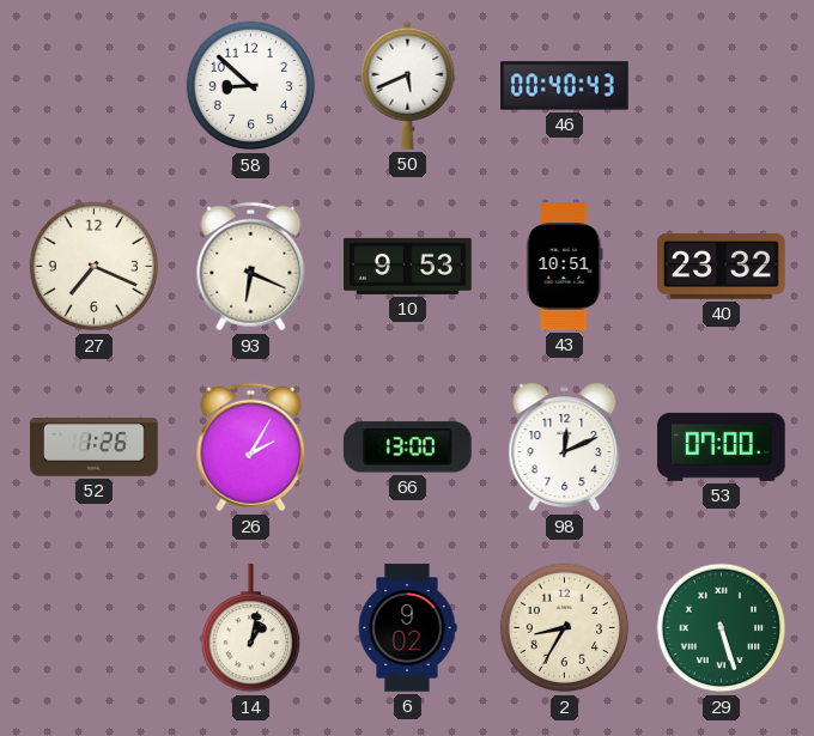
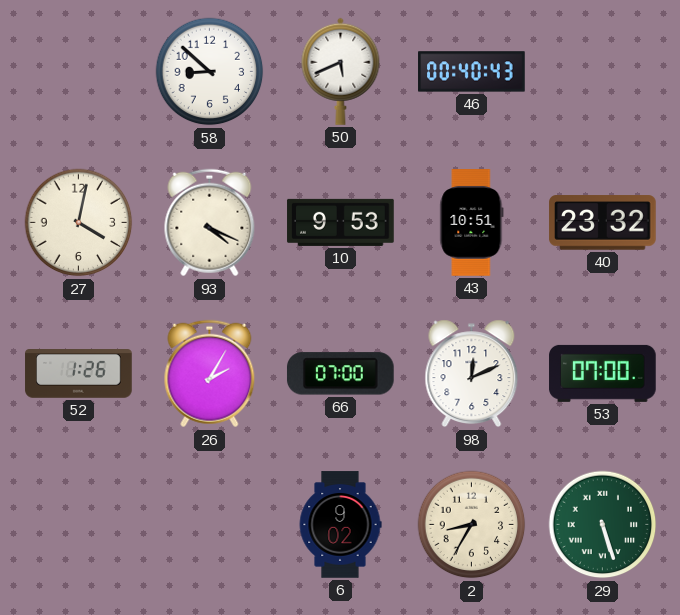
27: 7:19 -> 4:02 (79, 223)
93: 6:19 -> 4:19 (210, 223)
66: 13:00 -> 07:00 (340, 374)
14: 1:02 -> none (251, 628)
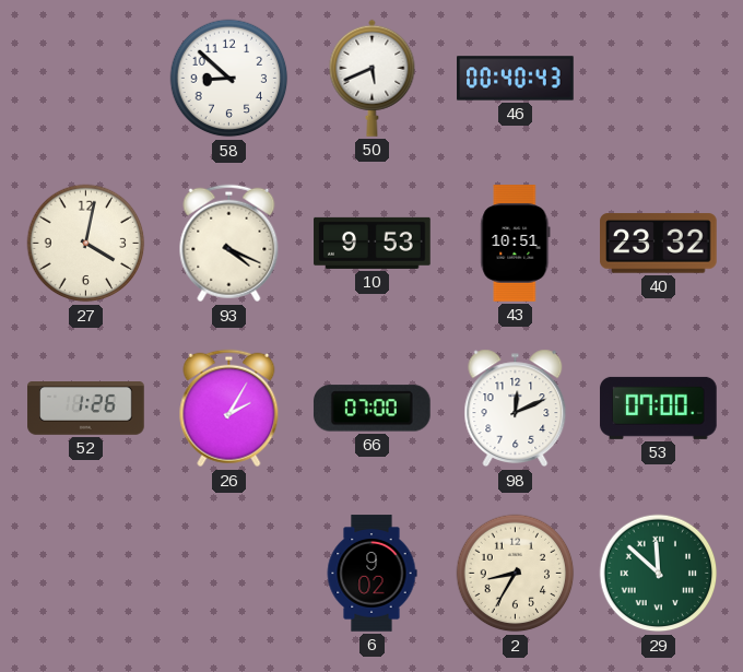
29: 5:27 -> 11:52 (659, 574)
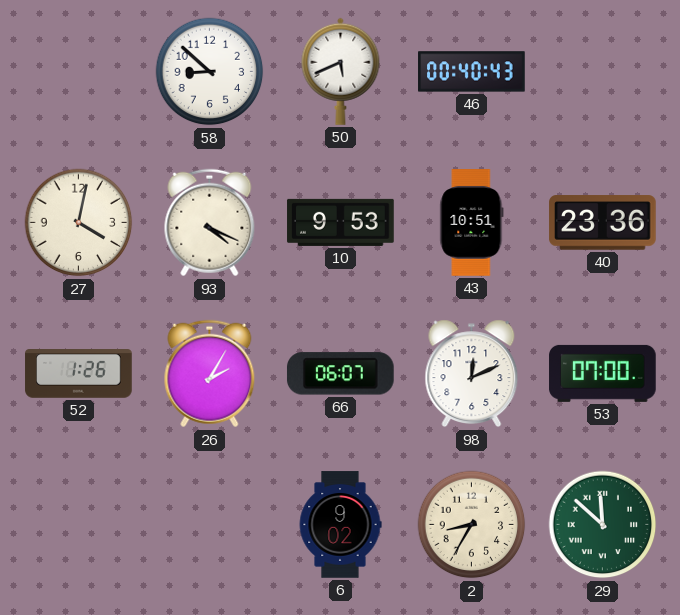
40: 23:32 -> 23:36 (603, 223)
66: 07:00 -> 06:07 (340, 374)
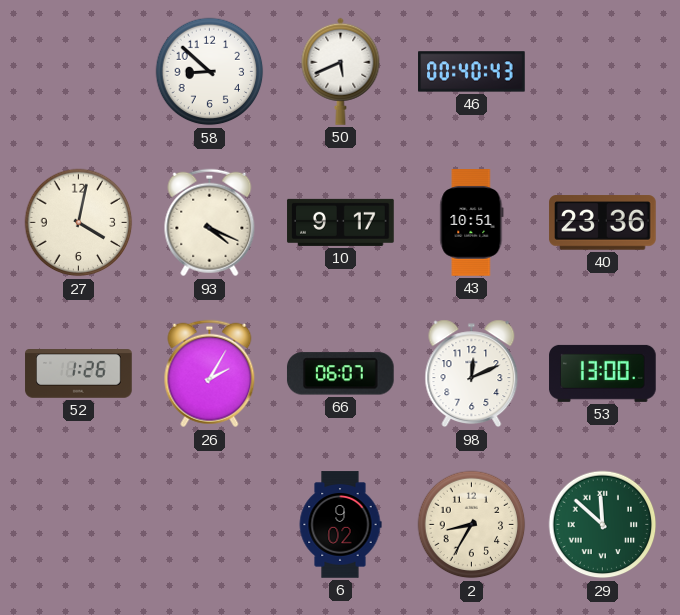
10: 9:53 -> 9:17 (341, 222)
53: 07:00 -> 13:00 (603, 373)
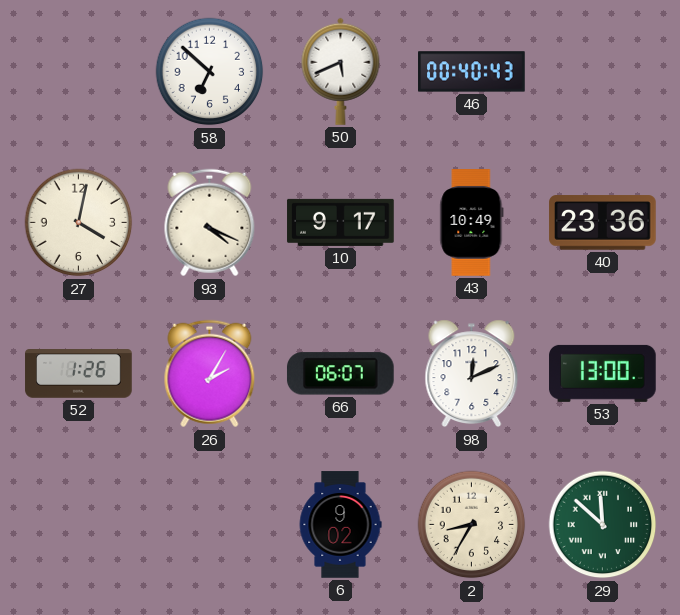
58: 8:52 -> 6:52 (210, 72)
43: 10:51 -> 10:49 (472, 223)
